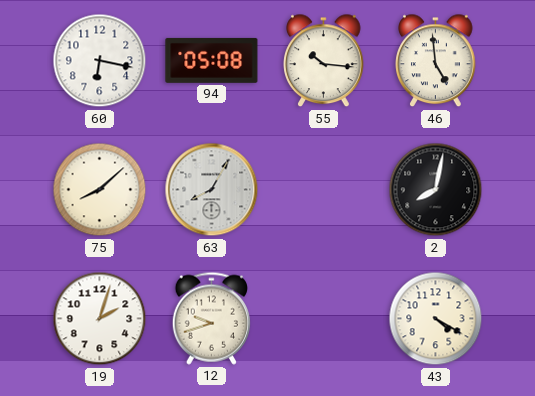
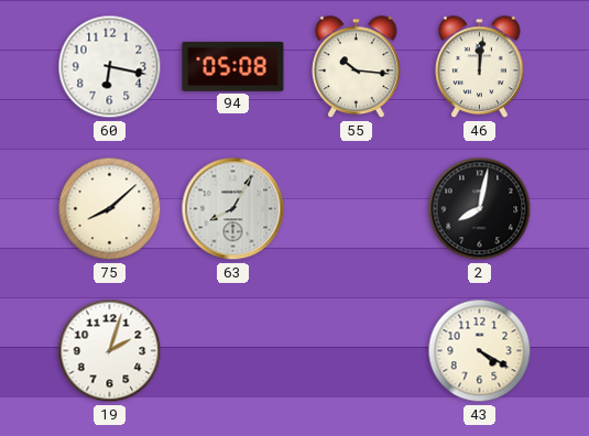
46: 4:59 -> 12:01 (480, 67)
12: 9:42 -> none (211, 318)
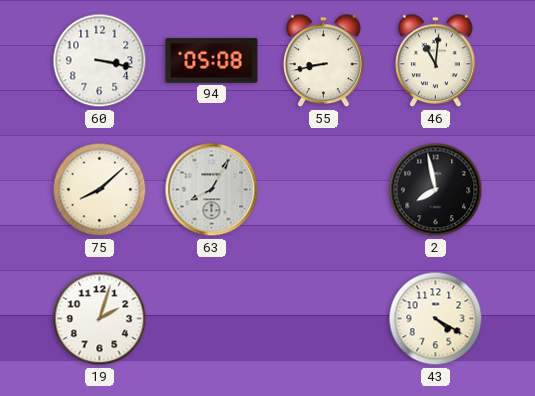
60: 6:17 -> 3:17 (100, 61)
55: 10:16 -> 8:43 (324, 61)
46: 12:01 -> 11:01 (436, 61)
2: 8:02 -> 7:58 (436, 190)
